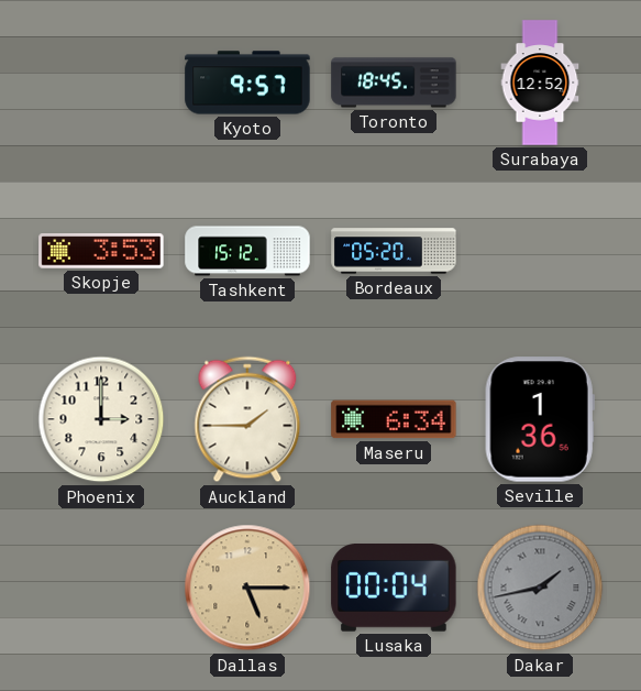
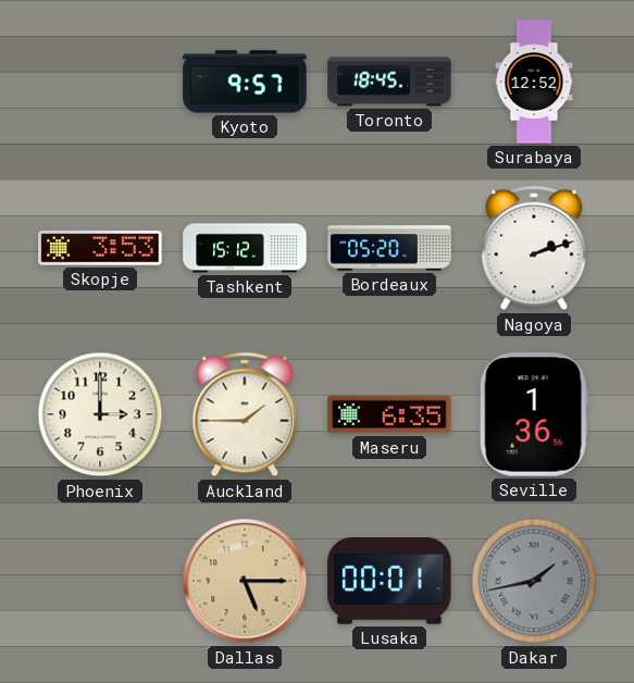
Nagoya: none -> 2:12 (534, 248)
Maseru: 6:34 -> 6:35 (389, 414)
Lusaka: 00:04 -> 00:01 (389, 581)
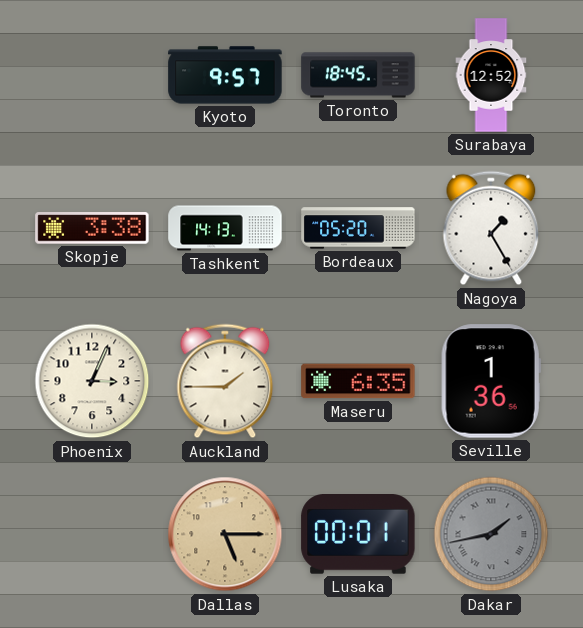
Skopje: 3:53 -> 3:38 (92, 228)
Tashkent: 15:12 -> 14:13 (225, 228)
Nagoya: 2:12 -> 1:25 (491, 228)
Phoenix: 3:00 -> 3:04 (92, 381)
